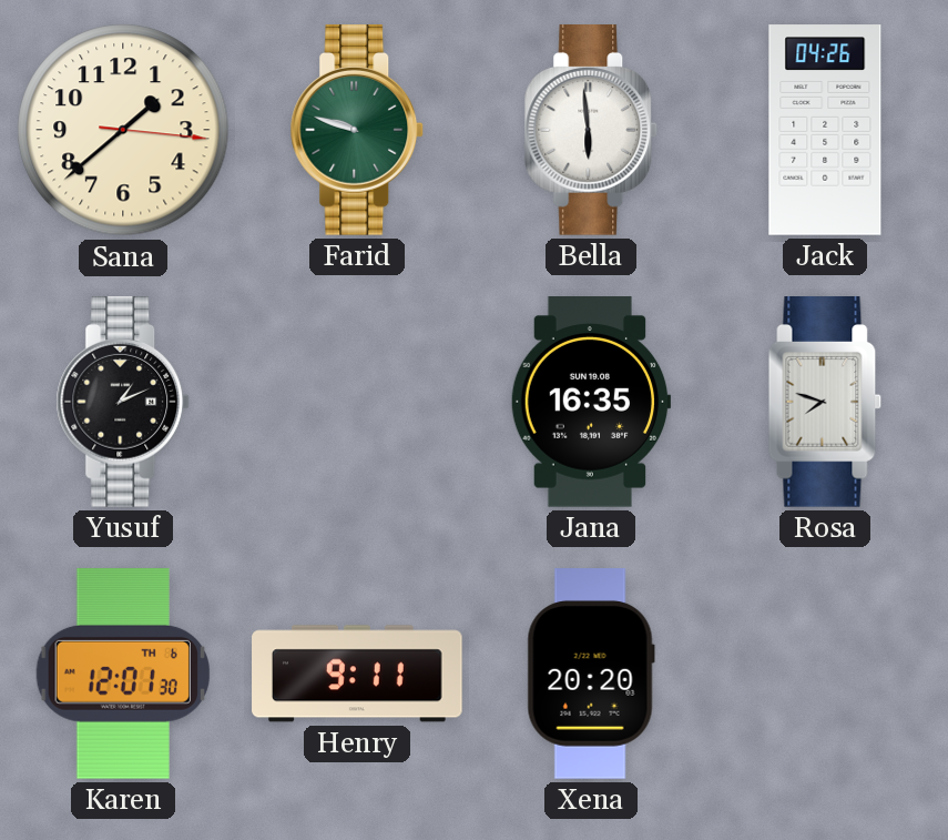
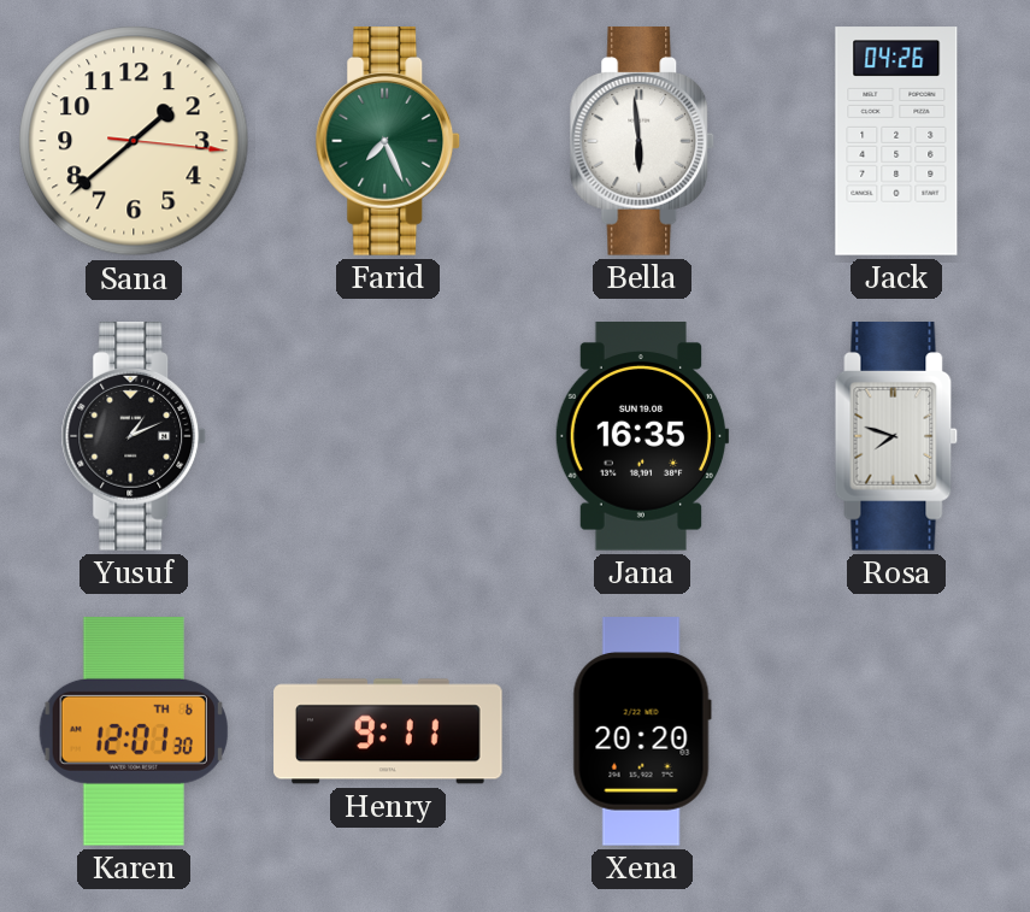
Farid: 9:48 -> 7:26 (388, 142)
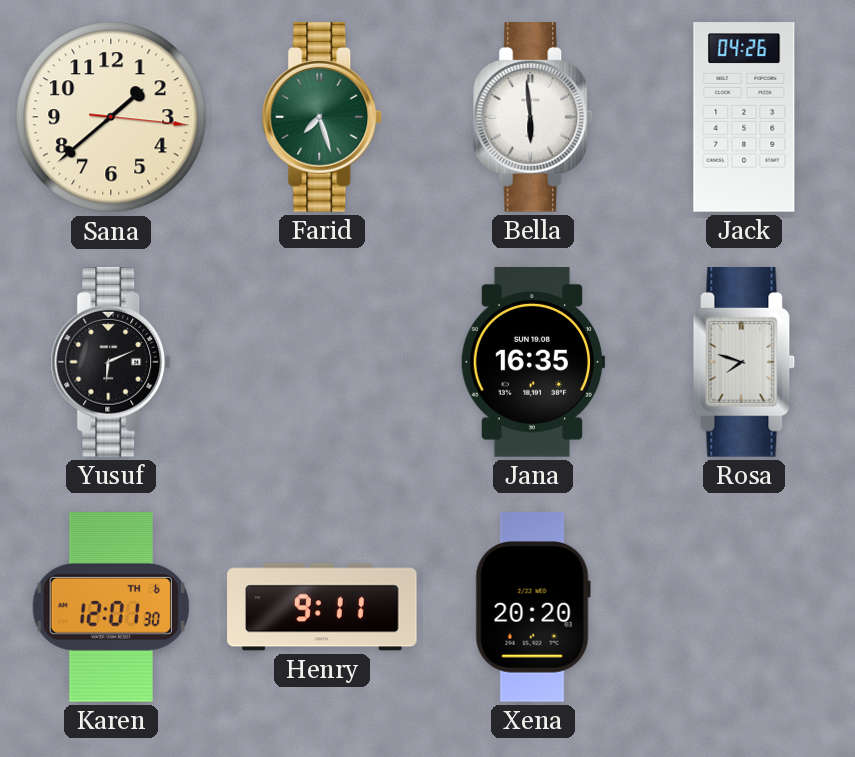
Farid: 7:26 -> 7:27 (322, 118)
Yusuf: 1:11 -> 6:11 (111, 363)
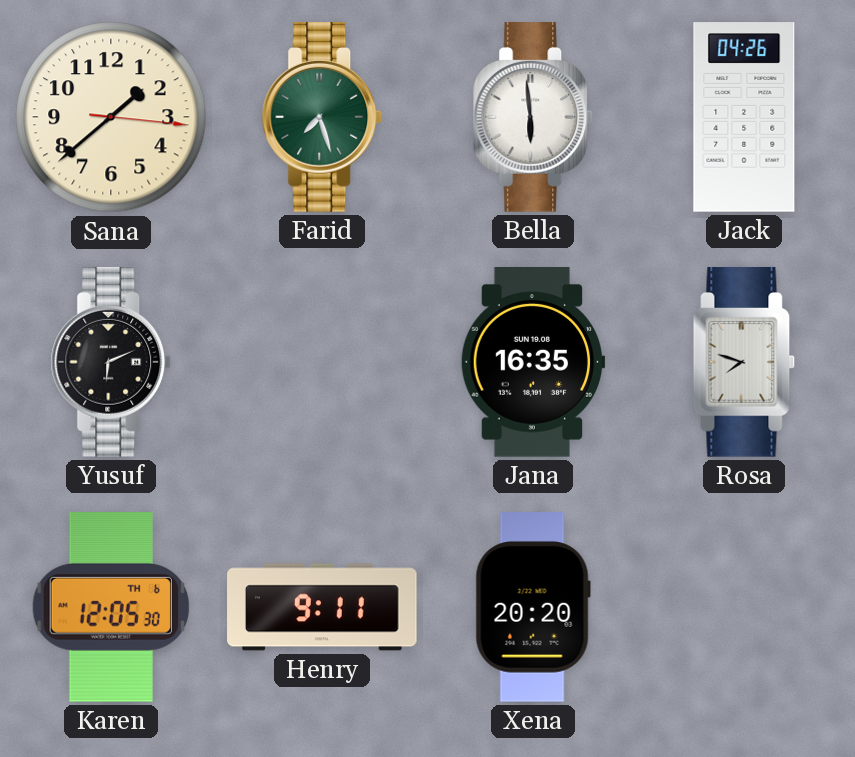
Karen: 12:01 -> 12:05 (111, 608)
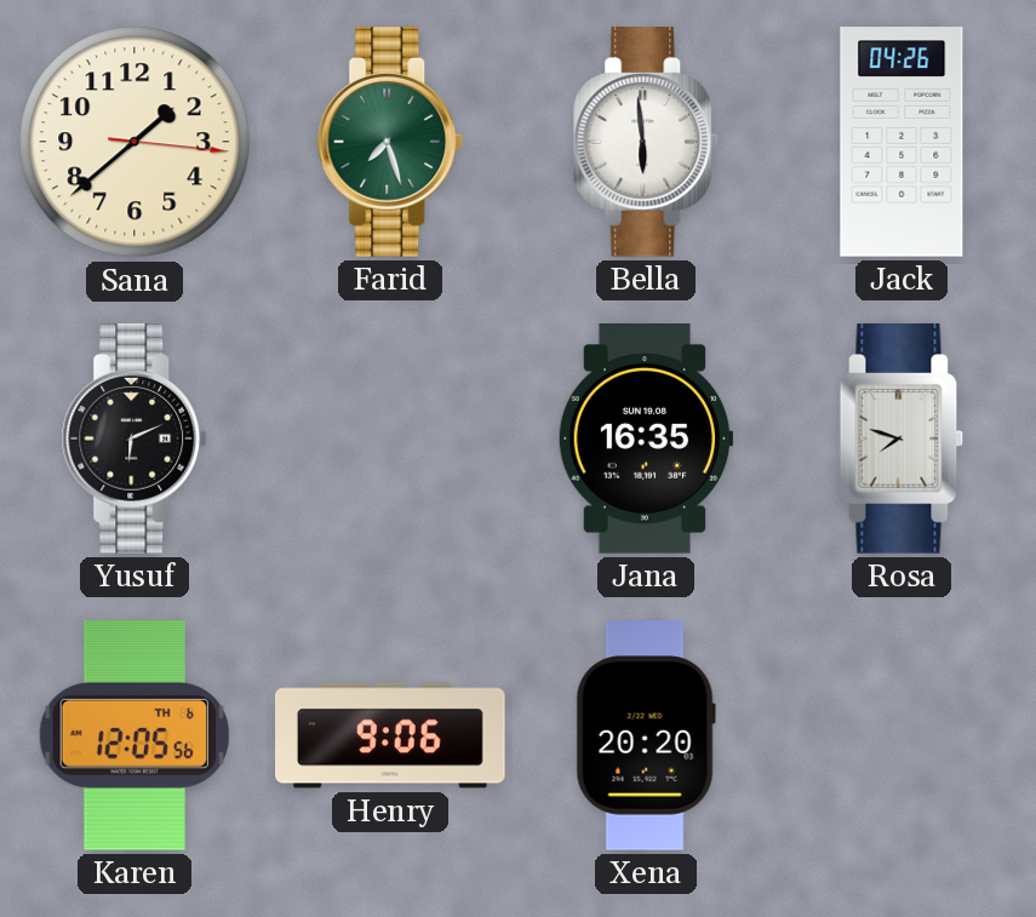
Karen: 12:05:30 -> 12:05:56 (134, 737)
Henry: 9:11 -> 9:06 (390, 735)
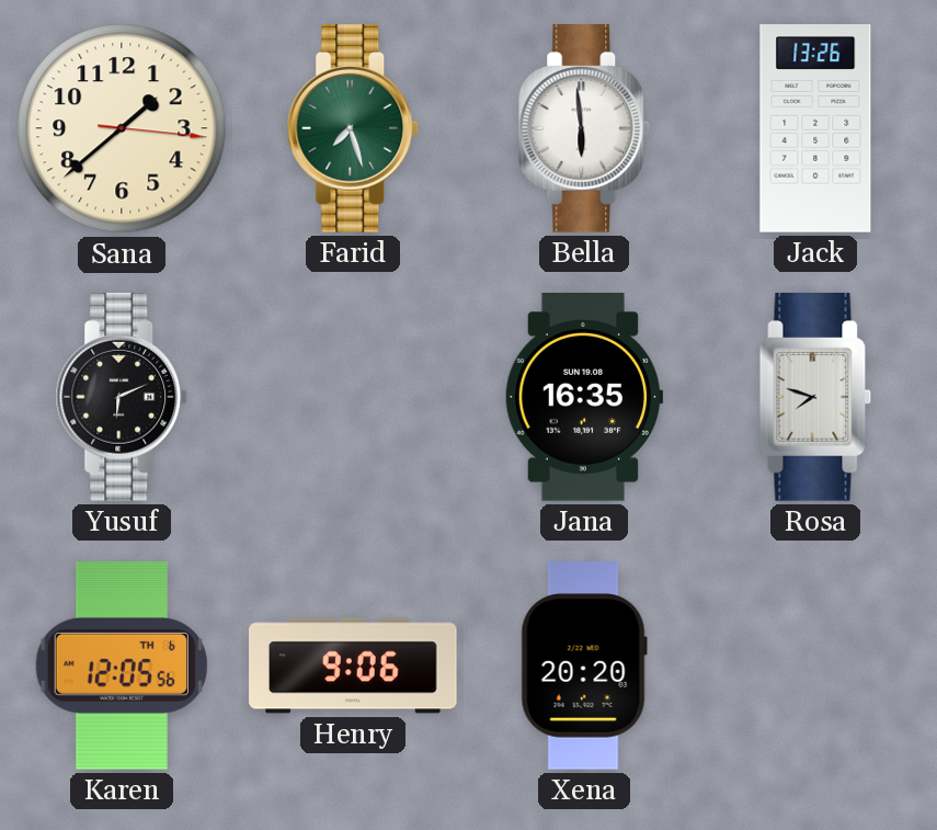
Jack: 04:26 -> 13:26 (815, 128)
